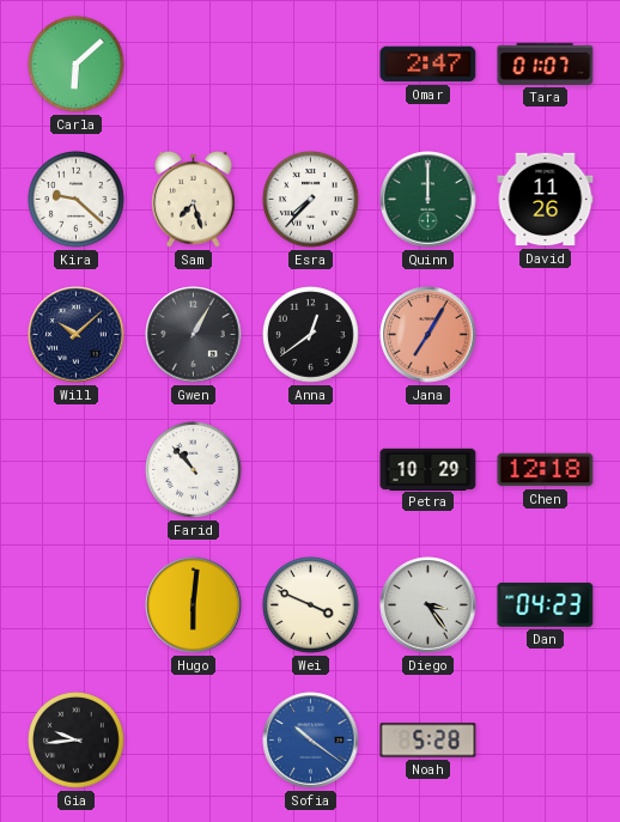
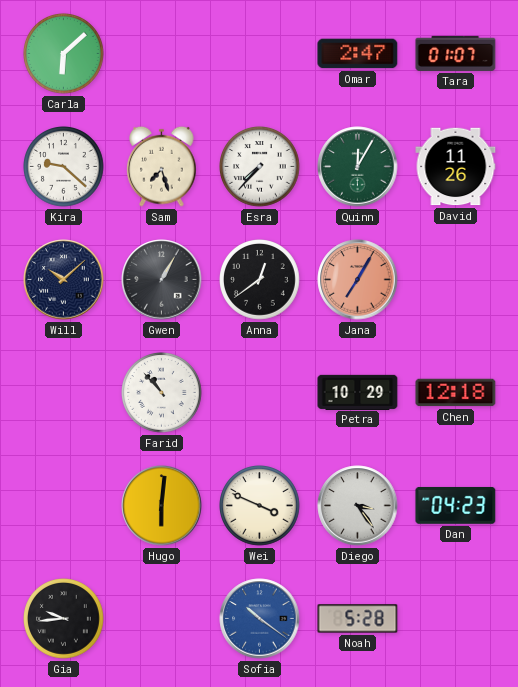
Quinn: 12:00 -> 12:05 (358, 167)
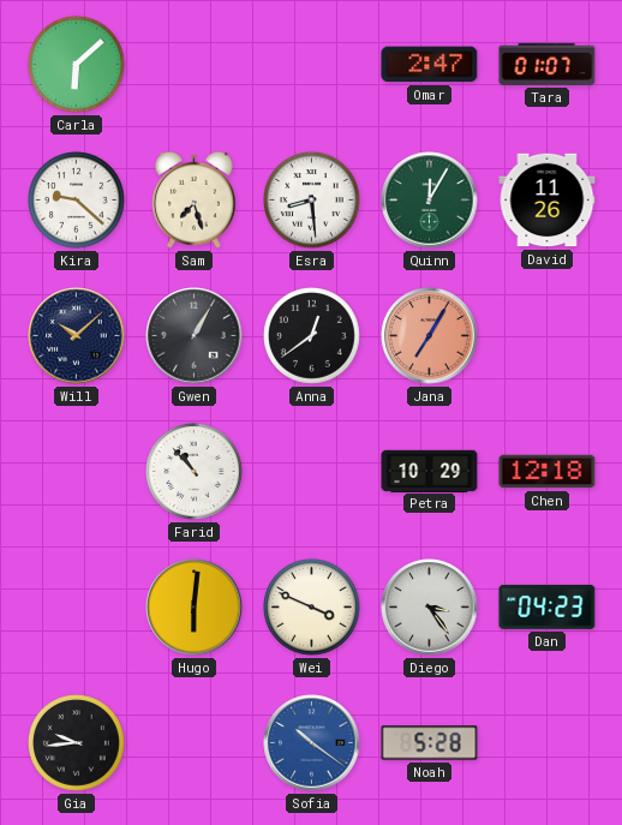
Esra: 7:37 -> 8:29 (312, 201)
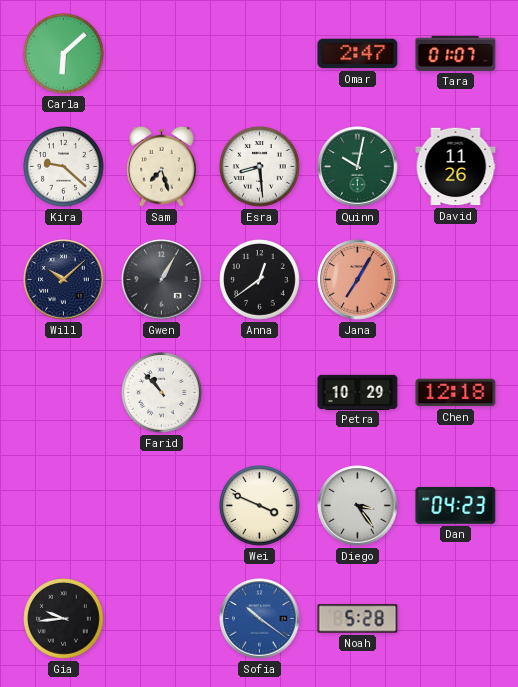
Quinn: 12:05 -> 10:02 (358, 167)
Hugo: 6:01 -> none (195, 608)
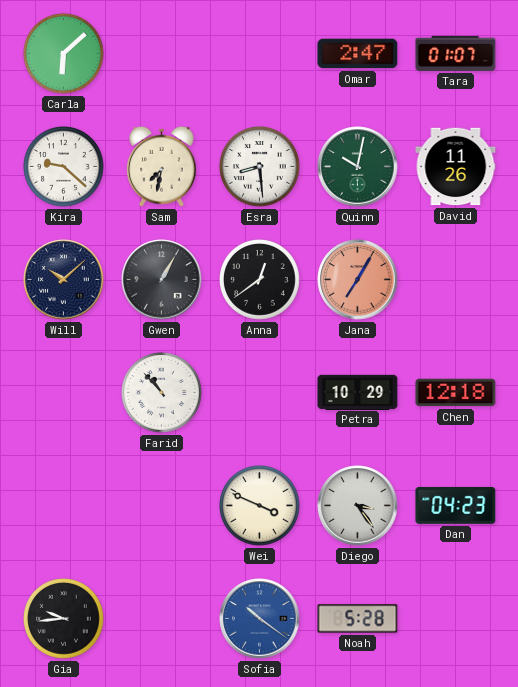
Sam: 7:27 -> 7:32 (162, 166)
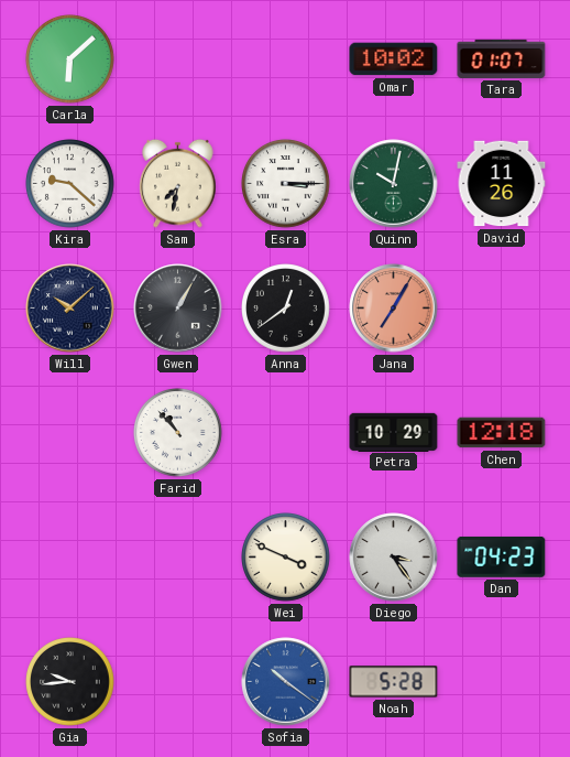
Omar: 2:47 -> 10:02 (394, 60)
Esra: 8:29 -> 3:15 (286, 184)
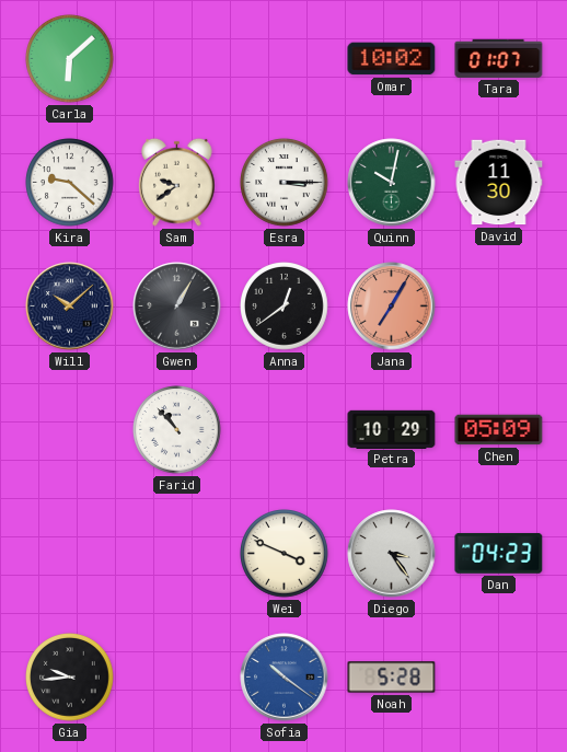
Sam: 7:32 -> 9:39 (177, 182)
David: 11:26 -> 11:30 (499, 183)
Chen: 12:18 -> 05:09 (499, 430)
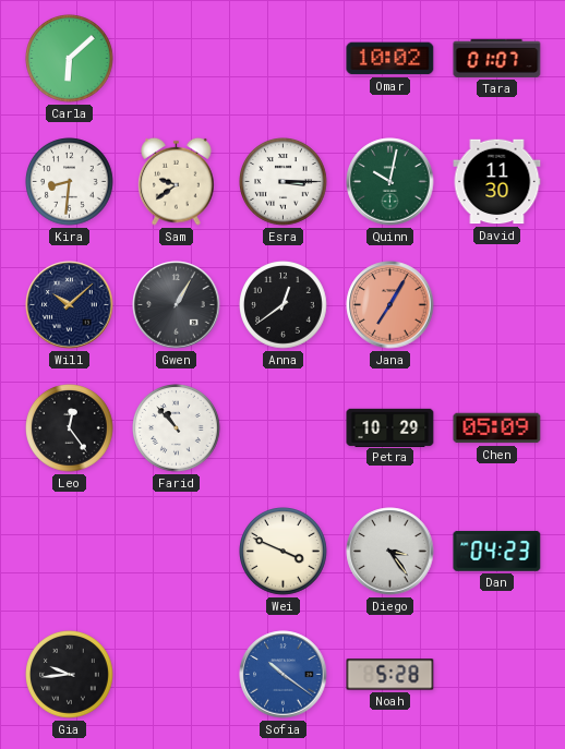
Kira: 9:22 -> 8:31 (70, 182)
Leo: none -> 12:24 (70, 428)
